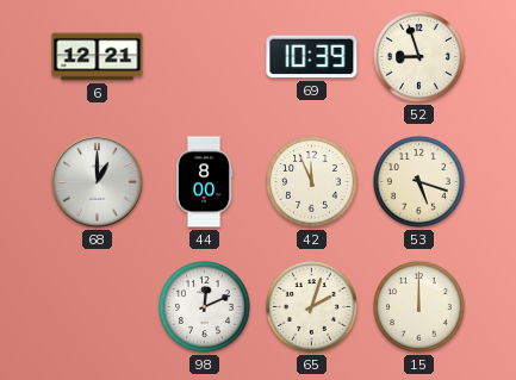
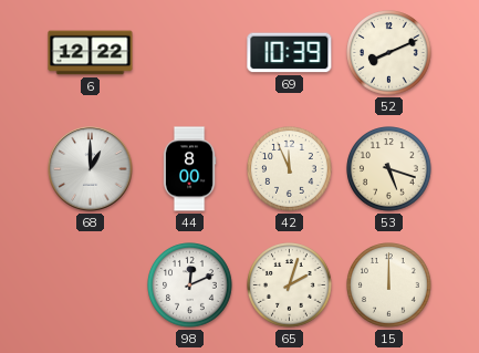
6: 12:21 -> 12:22 (91, 53)
52: 8:57 -> 8:11 (389, 53)
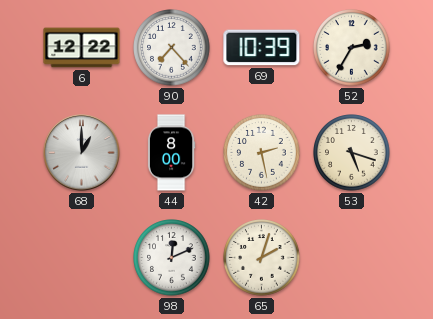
90: none -> 7:23 (172, 48)
52: 8:11 -> 2:35 (352, 48)
42: 11:56 -> 2:28 (262, 153)
15: 12:00 -> none (389, 285)
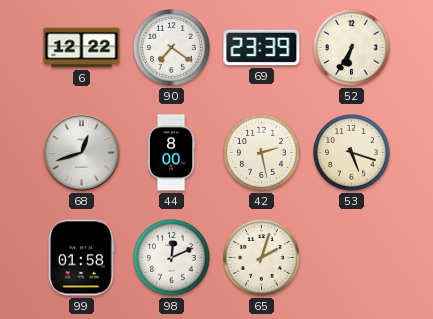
90: 7:23 -> 7:21 (172, 48)
69: 10:39 -> 23:39 (262, 48)
52: 2:35 -> 6:35 (352, 48)
68: 1:00 -> 12:42 (82, 153)
99: none -> 01:58 (81, 258)
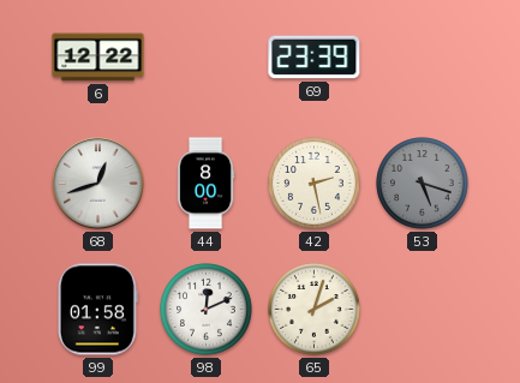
90: 7:21 -> none (172, 48)
52: 6:35 -> none (352, 48)
53 dial: cream -> grey (423, 184)
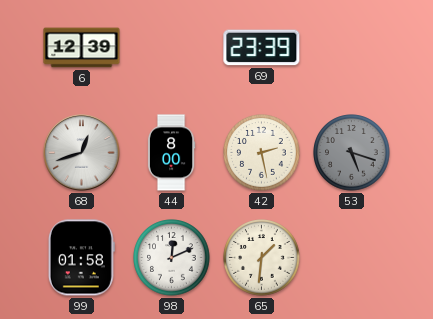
6: 12:22 -> 12:39 (82, 48)
65: 2:03 -> 1:31 (262, 258)
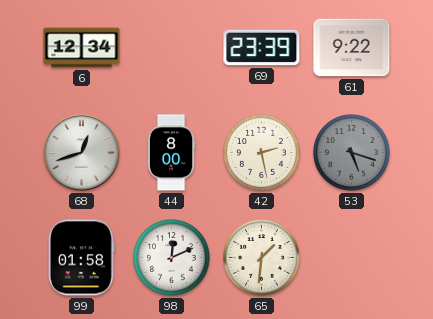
6: 12:39 -> 12:34 (82, 48)
61: none -> 9:22 (352, 48)
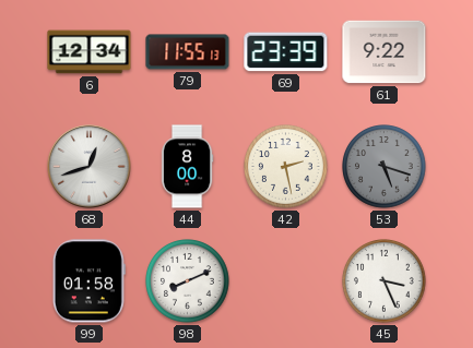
79: none -> 11:55 (188, 52)
98: 12:11 -> 8:11 (188, 281)
65: 1:31 -> none (262, 258)
45: none -> 3:26 (385, 281)
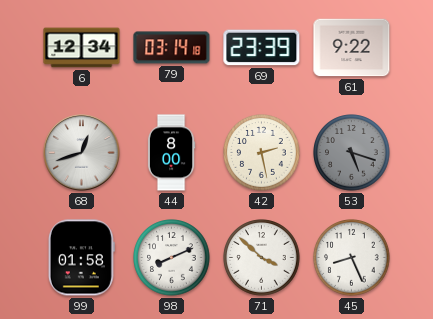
79: 11:55 -> 03:14 (172, 48)
71: none -> 3:52 (262, 258)
45: 3:26 -> 8:26 (352, 258)
